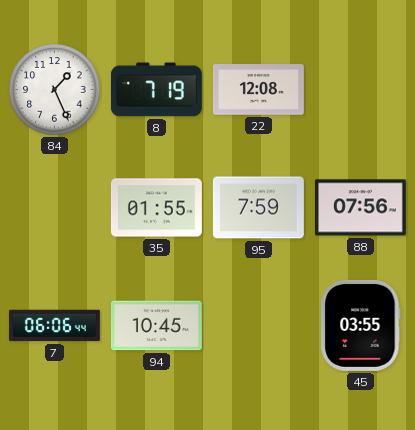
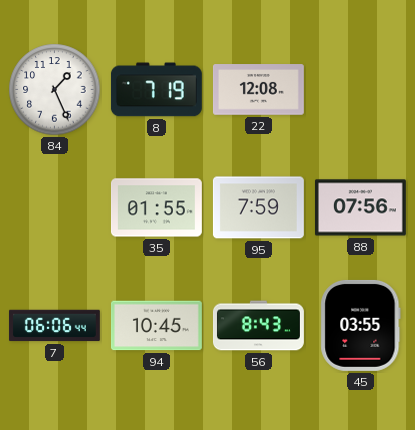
56: none -> 8:43 (258, 326)
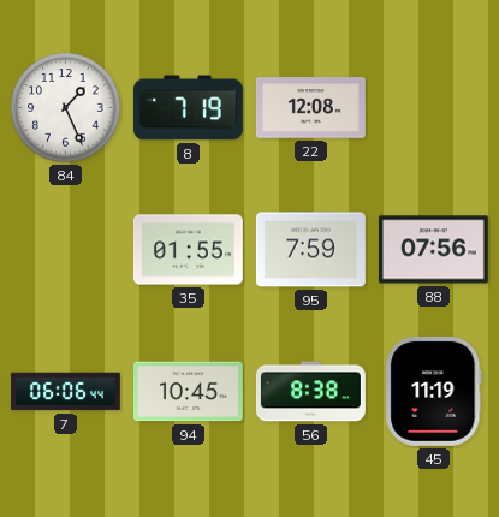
56: 8:43 -> 8:38 (310, 392)
45: 03:55 -> 11:19 (434, 391)
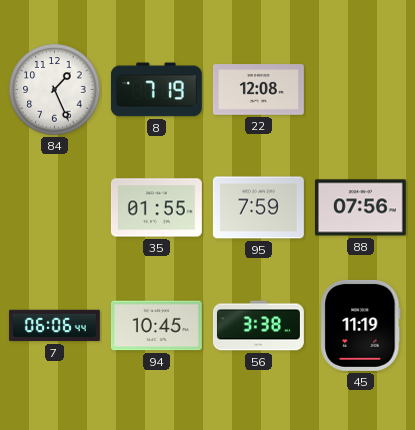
56: 8:38 -> 3:38 (258, 326)
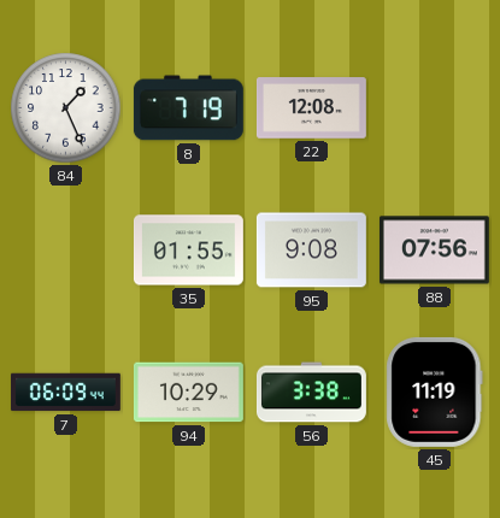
95: 7:59 -> 9:08 (311, 251)
7: 06:06 -> 06:09 (65, 393)
94: 10:45 -> 10:29 (188, 393)
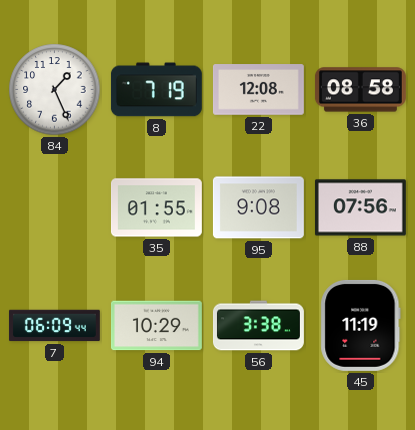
36: none -> 08:58 (360, 90)
